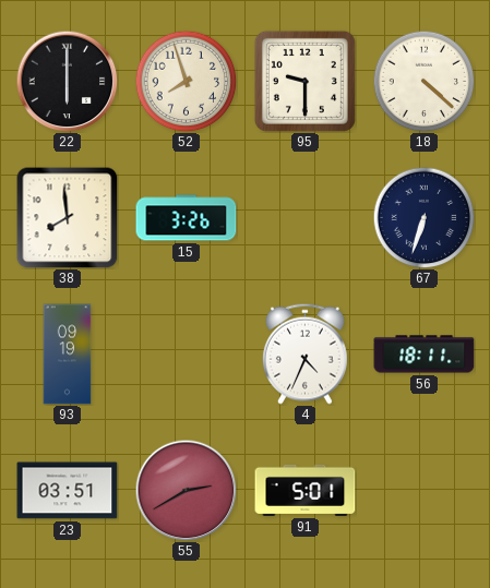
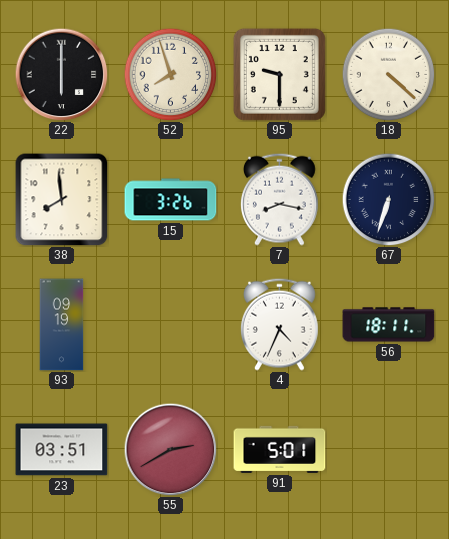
7: none -> 8:17 (279, 199)
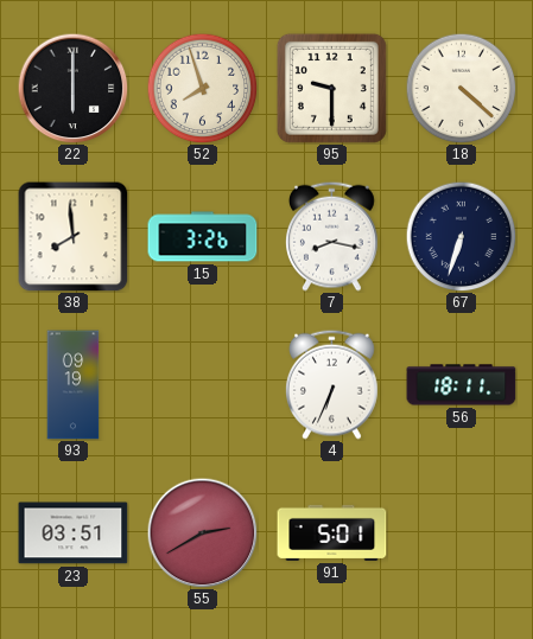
4: 4:34 -> 6:34 (331, 384)
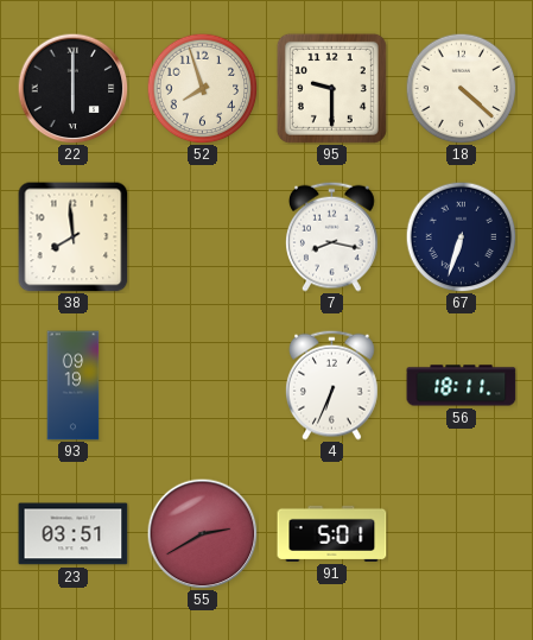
15: 3:26 -> none (203, 237)
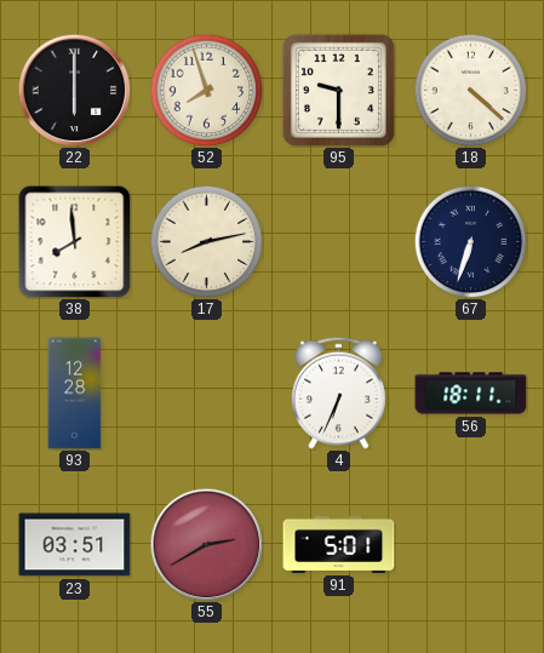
17: none -> 8:13 (206, 241)
7: 8:17 -> none (331, 236)
93: 09:19 -> 12:28 (75, 394)
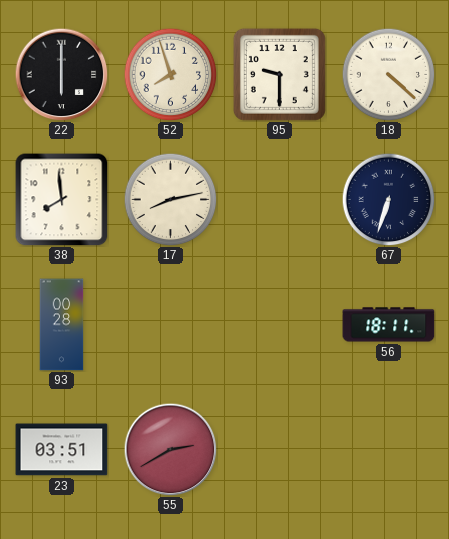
93: 12:28 -> 00:28 (62, 325)
4: 6:34 -> none (338, 393)
91: 5:01 -> none (339, 544)
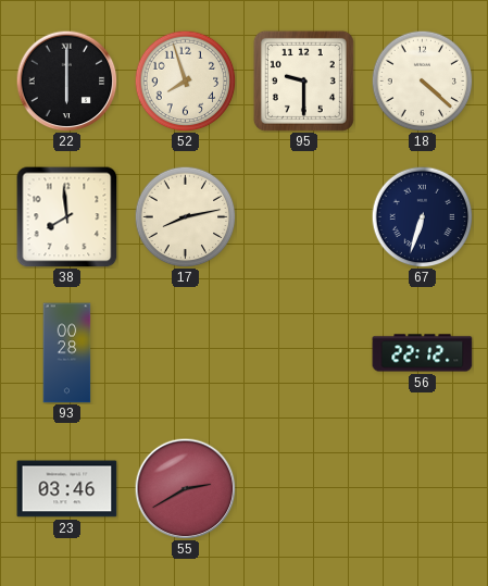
56: 18:11 -> 22:12 (423, 353)
23: 03:51 -> 03:46 (67, 489)
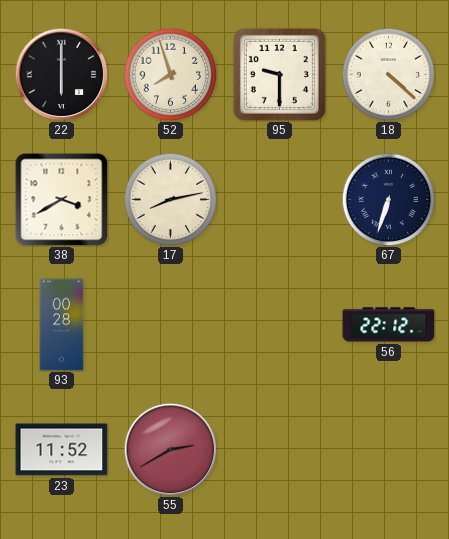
38: 7:59 -> 3:40 (62, 200)
23: 03:46 -> 11:52 (62, 450)
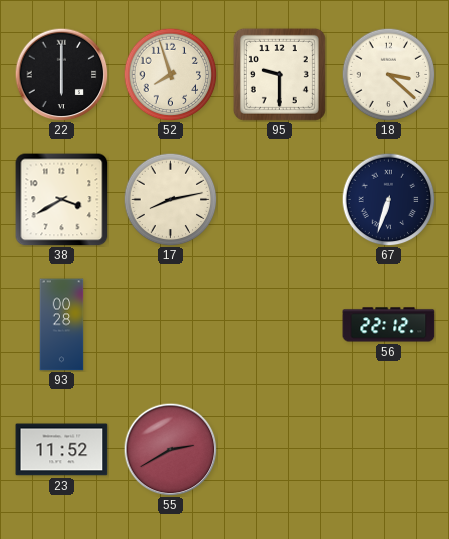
18: 4:22 -> 3:22 (388, 74)
